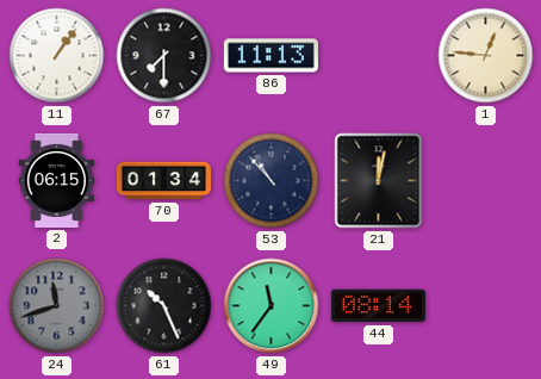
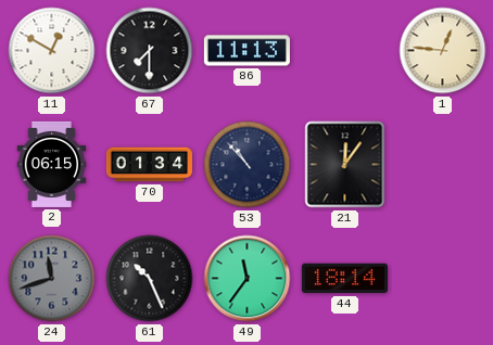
11: 1:06 -> 12:50 (52, 51)
21: 12:02 -> 12:06 (345, 165)
44: 08:14 -> 18:14 (344, 279)
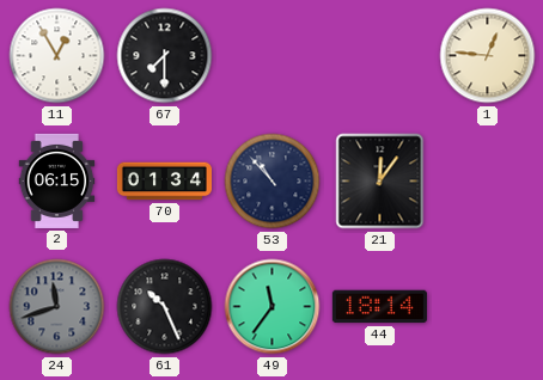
11: 12:50 -> 12:55 (57, 56)
86: 11:13 -> none (246, 51)
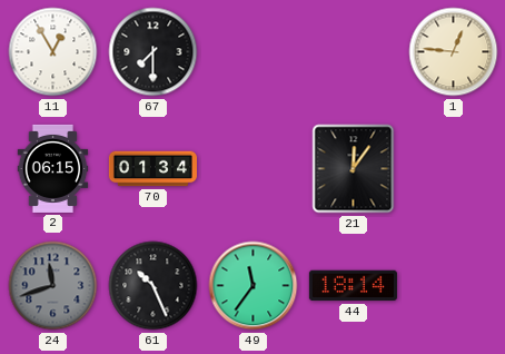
53: 10:53 -> none (273, 182)
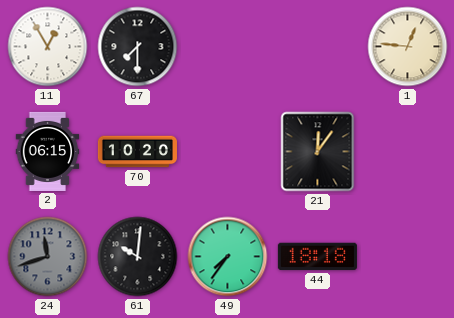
70: 01:34 -> 10:20 (137, 152)
61: 10:26 -> 10:01 (138, 257)
49: 11:36 -> 7:36 (228, 257)
44: 18:14 -> 18:18 (317, 257)
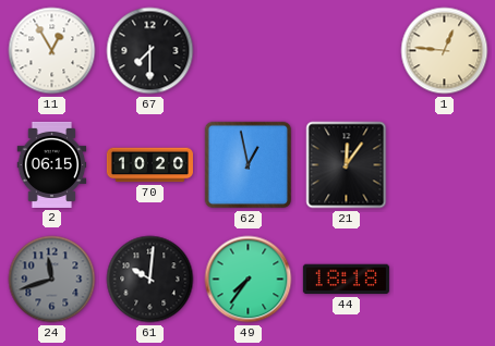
62: none -> 12:58 (249, 165)
